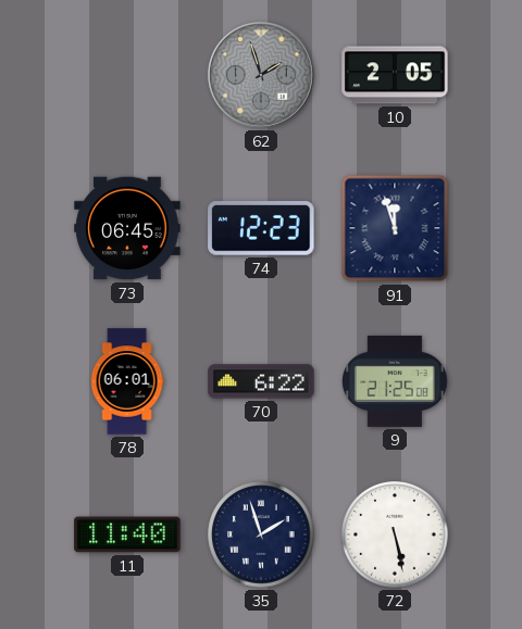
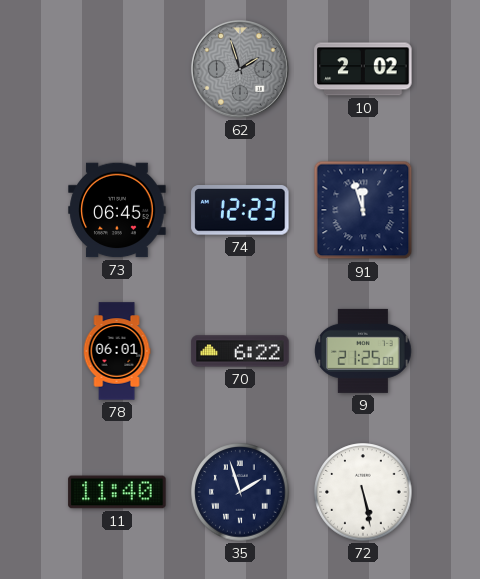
10: 2:05 -> 2:02 (363, 69)
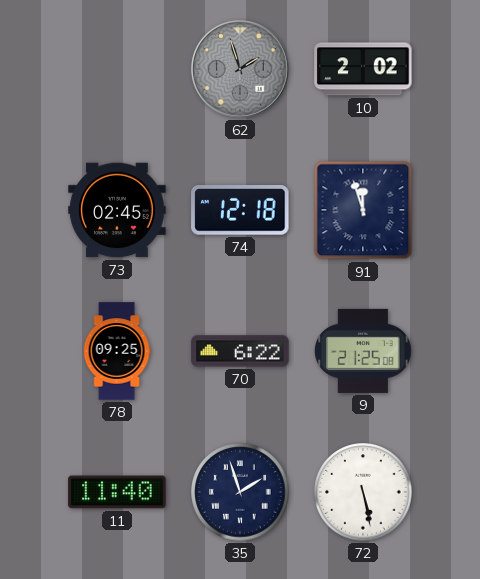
73: 06:45 -> 02:45 (117, 210)
74: 12:23 -> 12:18 (240, 211)
78: 06:01 -> 09:25 (117, 351)
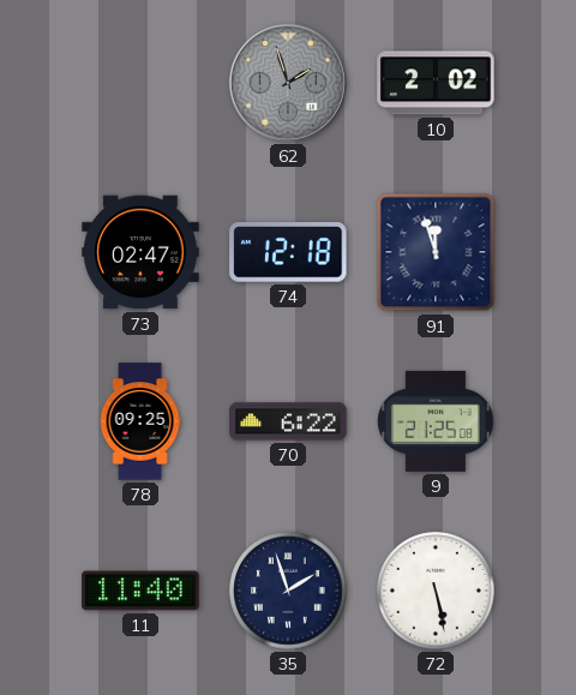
73: 02:45 -> 02:47 (140, 252)
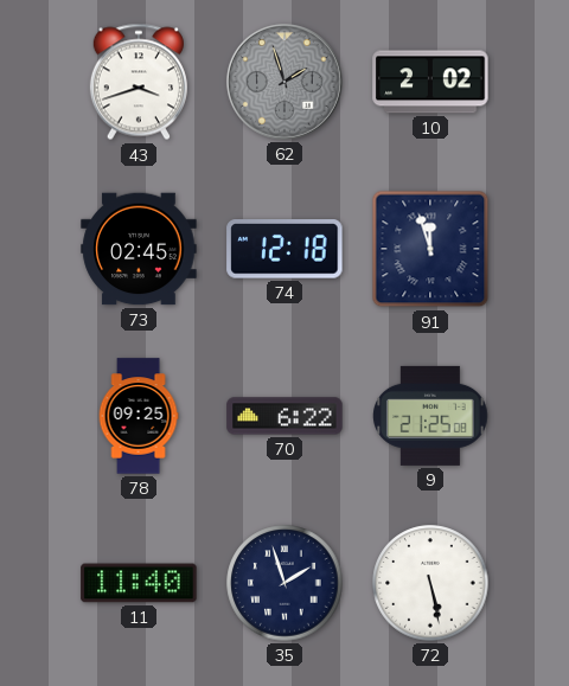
43: none -> 3:42 (139, 82)
73: 02:47 -> 02:45 (139, 249)
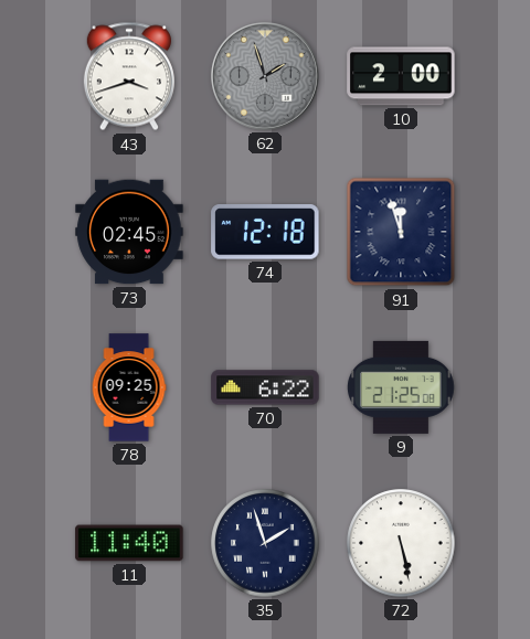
10: 2:02 -> 2:00 (401, 76)
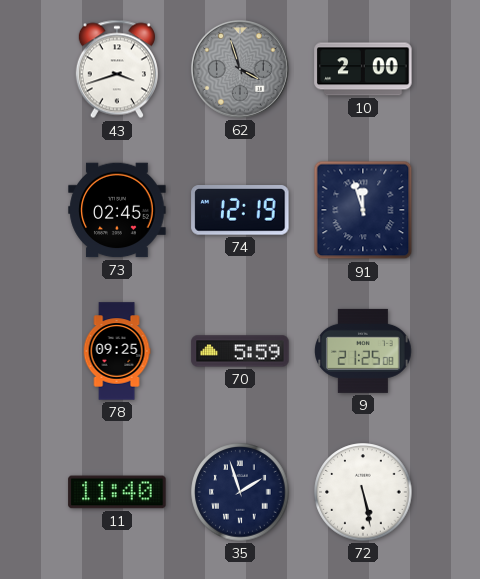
62: 1:57 -> 3:57 (240, 69)
74: 12:18 -> 12:19 (240, 211)
70: 6:22 -> 5:59 (240, 351)
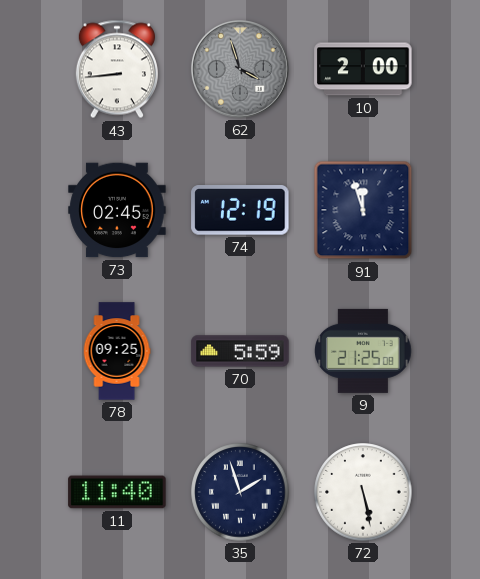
43: 3:42 -> 8:44 (117, 69)
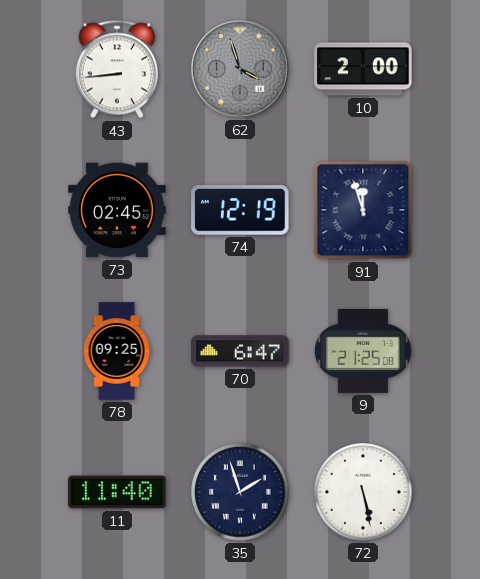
70: 5:59 -> 6:47 (240, 351)
